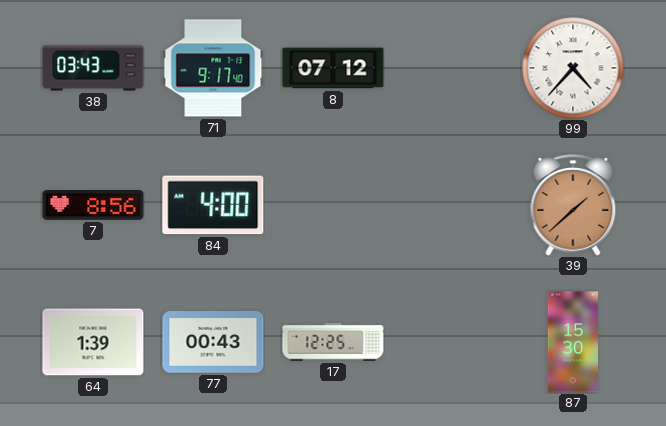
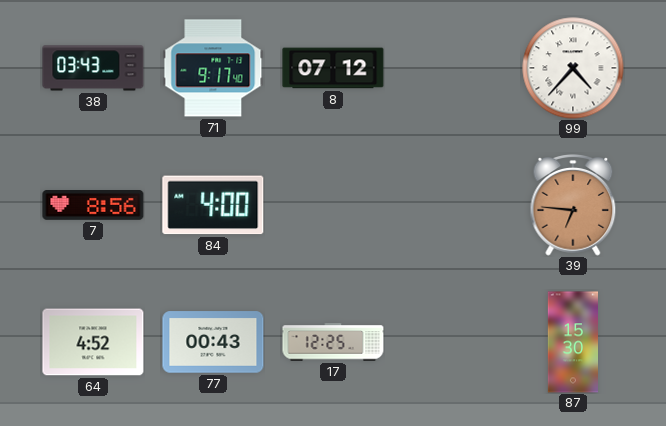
39: 1:38 -> 6:46 (573, 206)
64: 1:39 -> 4:52 (93, 342)
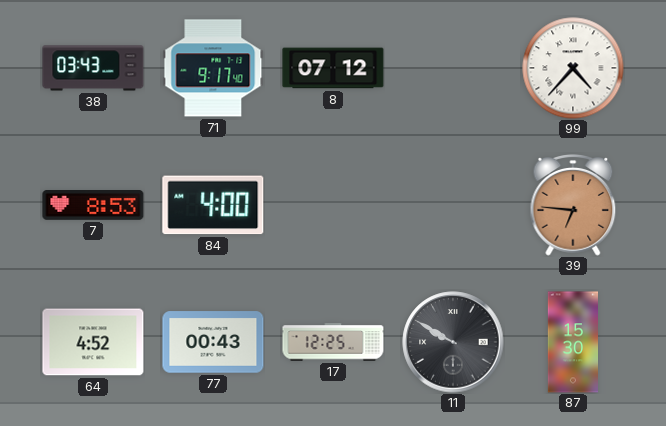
7: 8:56 -> 8:53 (93, 206)
11: none -> 9:50 (453, 342)
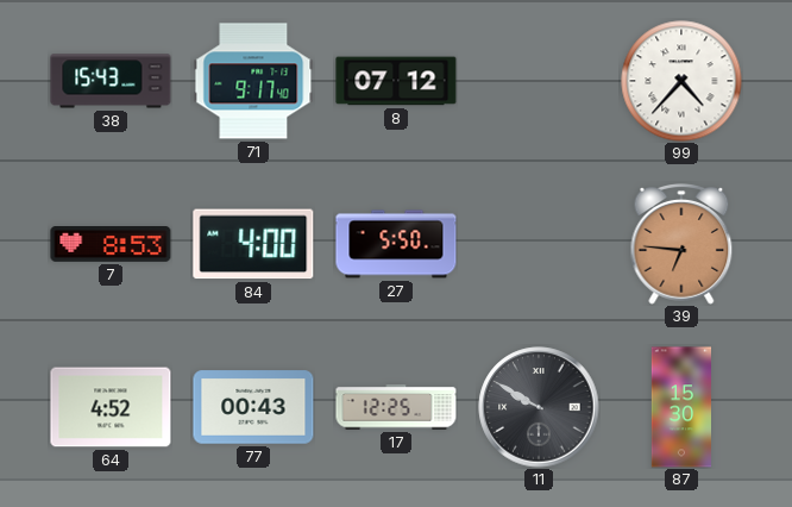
38: 03:43 -> 15:43 (111, 81)
27: none -> 5:50 (396, 244)
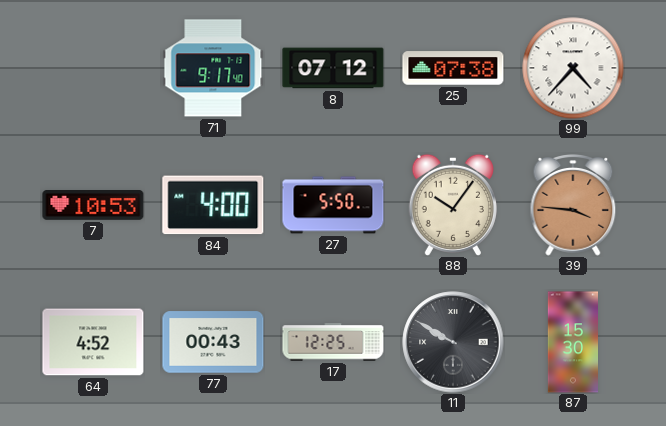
38: 15:43 -> none (111, 81)
25: none -> 07:38 (453, 68)
7: 8:53 -> 10:53 (93, 206)
88: none -> 10:06 (453, 205)
39: 6:46 -> 3:46 (573, 206)
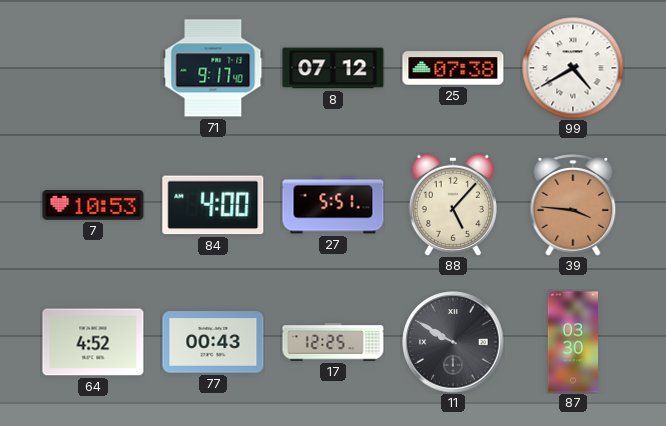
99: 4:37 -> 4:40 (573, 68)
27: 5:50 -> 5:51 (333, 205)
88: 10:06 -> 5:07 (453, 205)
87: 15:30 -> 03:30 (572, 342)
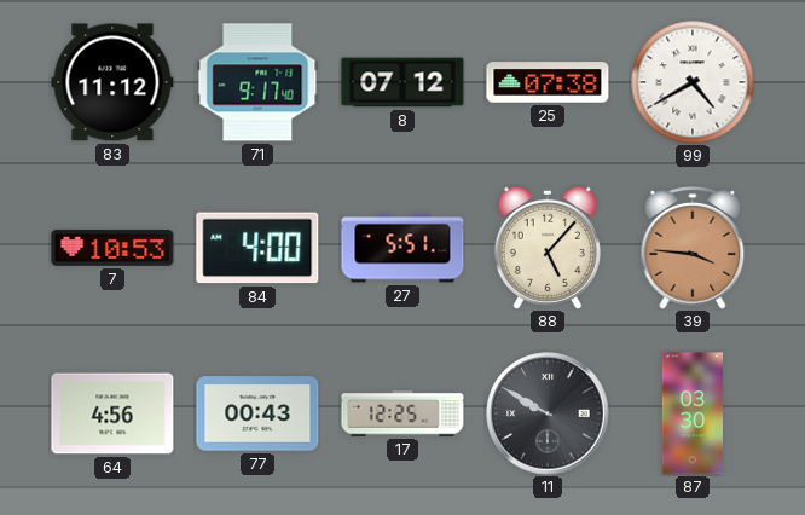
83: none -> 11:12 (112, 82)
64: 4:52 -> 4:56 (112, 413)
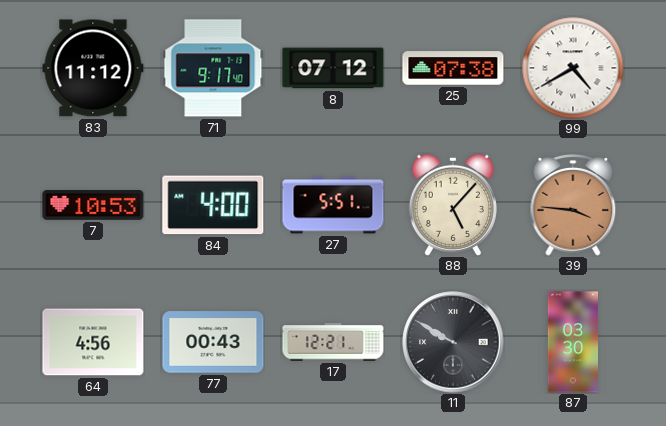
17: 12:25 -> 12:21 (333, 342)
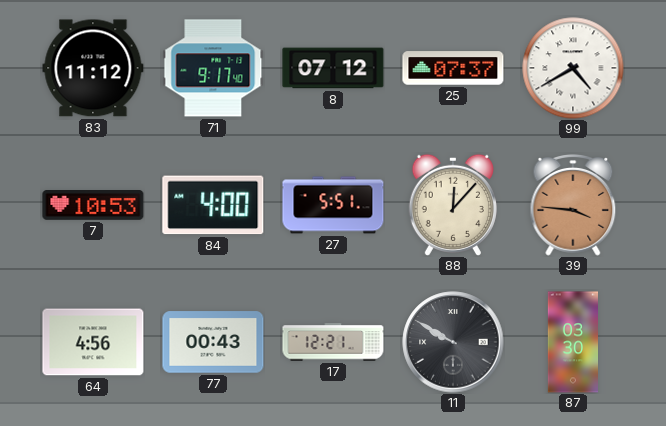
25: 07:38 -> 07:37 (453, 68)
88: 5:07 -> 12:07 (453, 205)
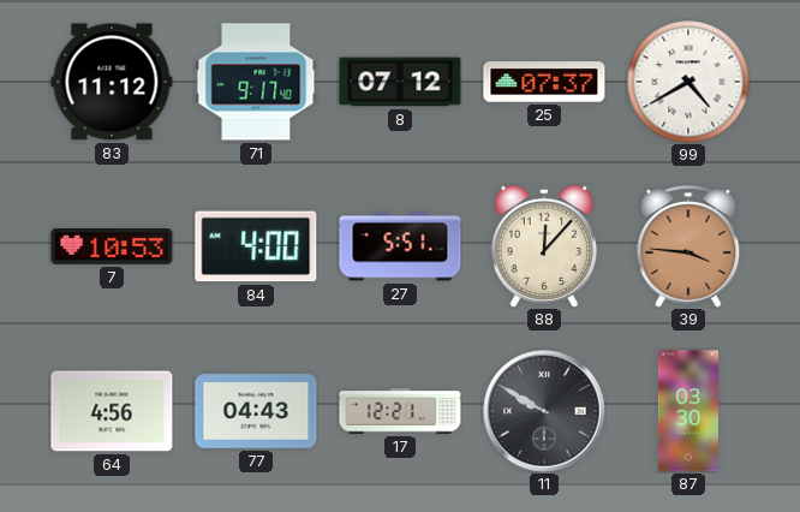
77: 00:43 -> 04:43 (256, 411)
